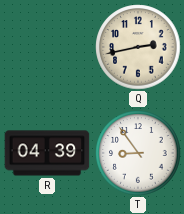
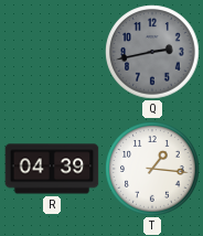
Q dial: cream -> grey (152, 52)
T: 8:54 -> 1:16 (152, 169)
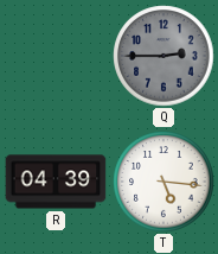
Q: 2:43 -> 2:45 (163, 56)
T: 1:16 -> 5:16 (163, 182)
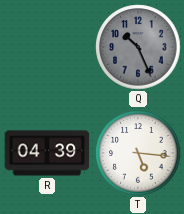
Q: 2:45 -> 10:26 (138, 47)
